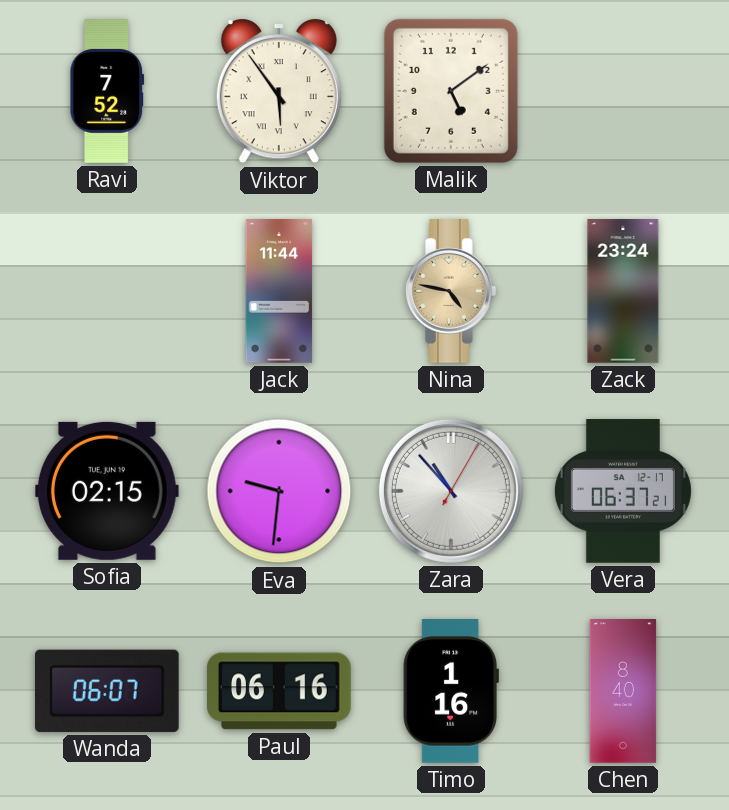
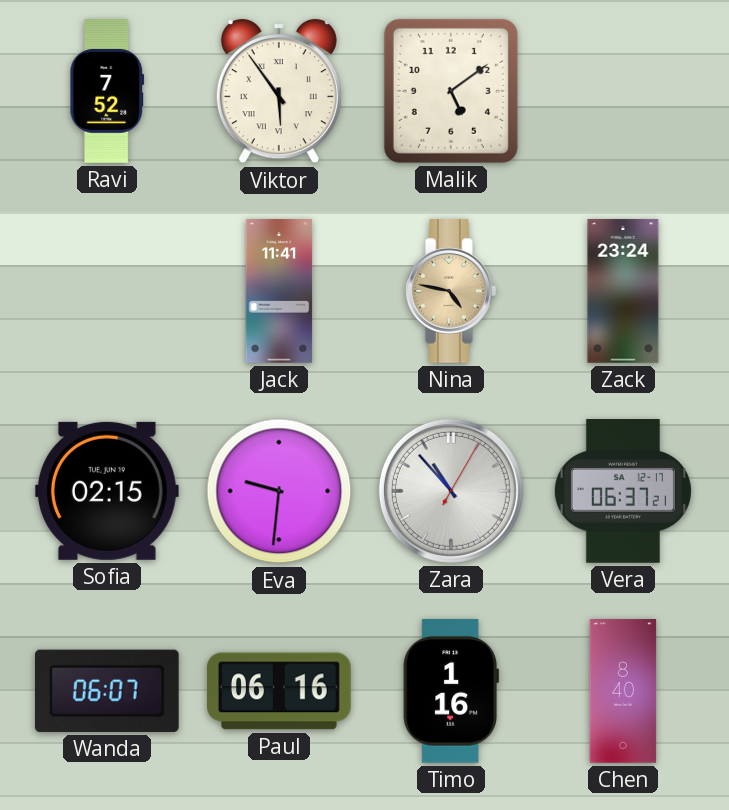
Jack: 11:44 -> 11:41 (279, 291)
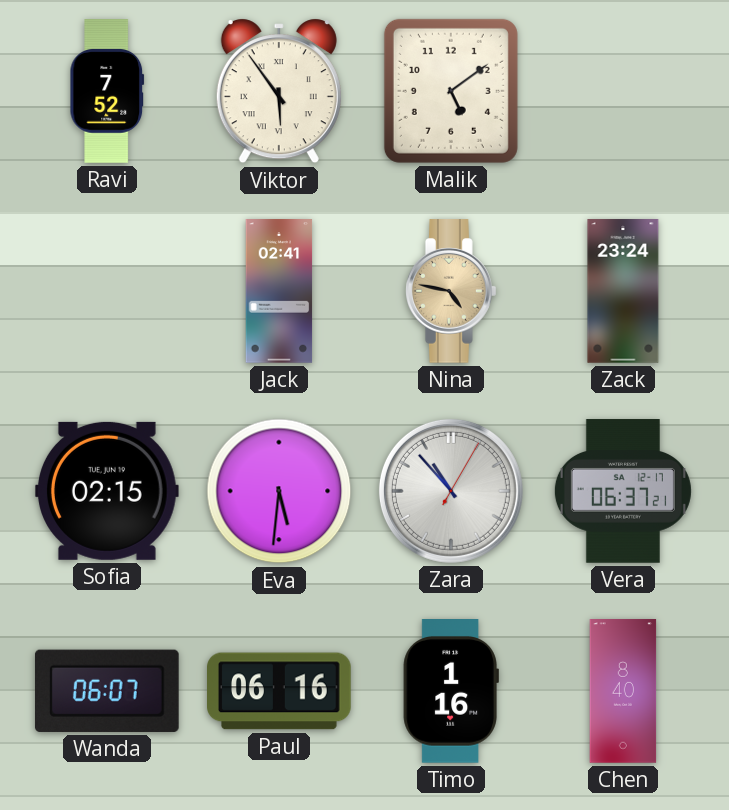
Jack: 11:41 -> 02:41 (279, 291)
Eva: 9:31 -> 5:31 (279, 491)
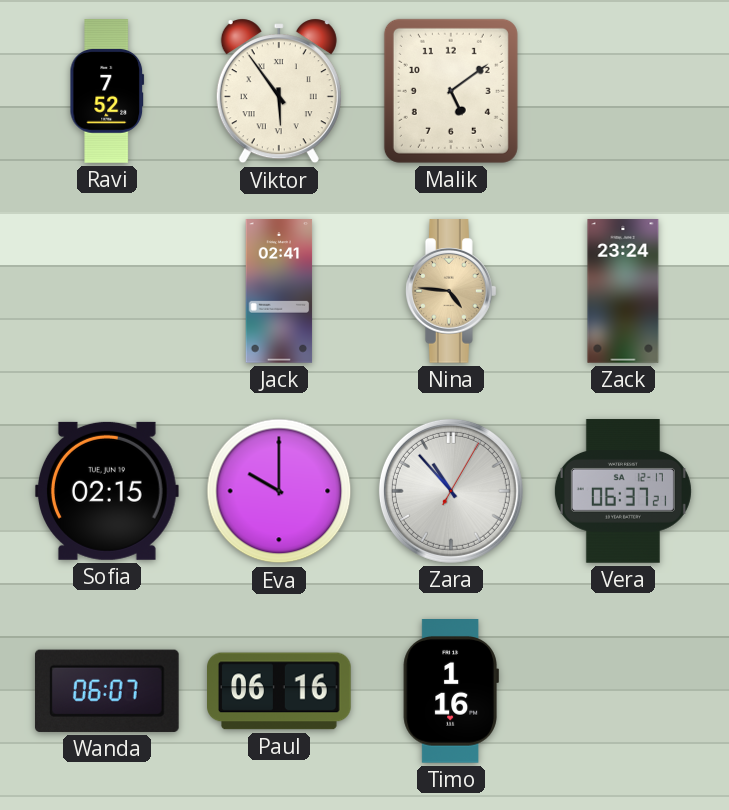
Nina: 4:47 -> 4:46 (452, 291)
Eva: 5:31 -> 10:00 (279, 491)
Chen: 8:40 -> none (623, 691)
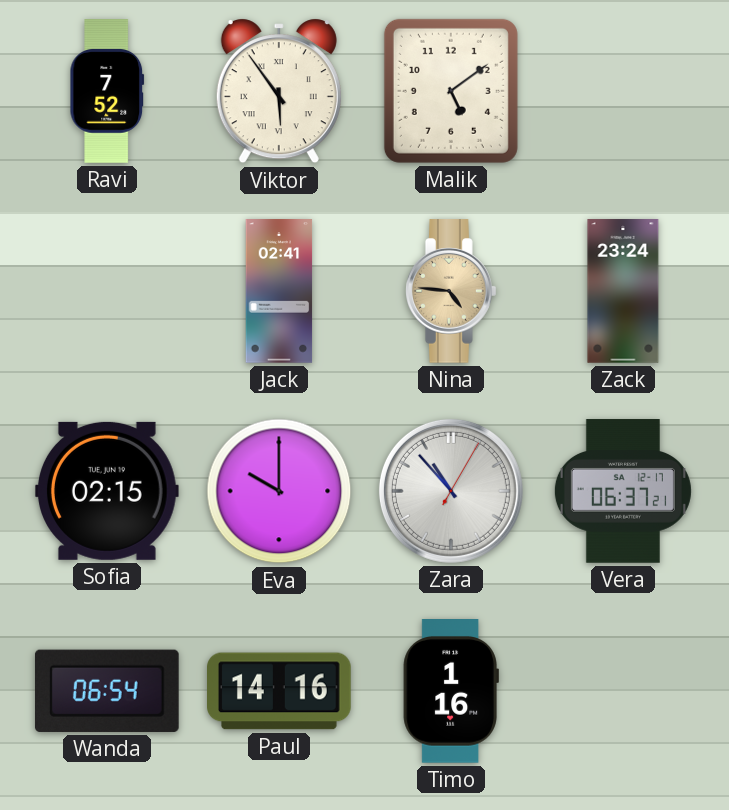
Wanda: 06:07 -> 06:54 (107, 691)
Paul: 06:16 -> 14:16 (280, 691)
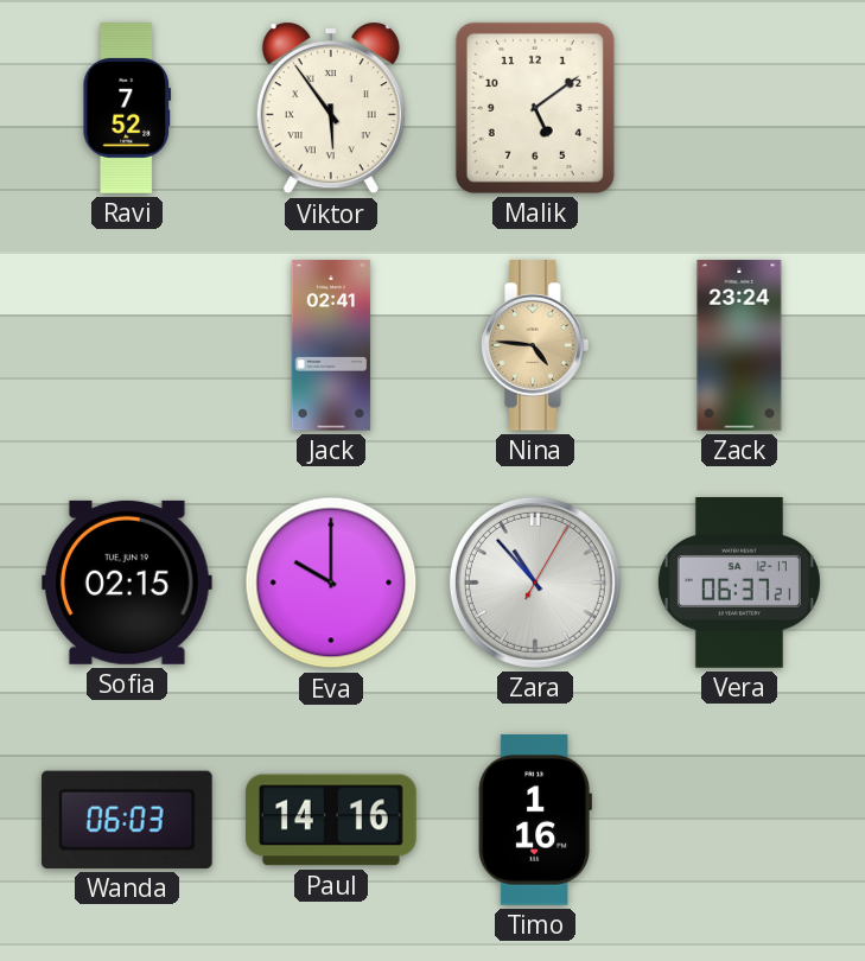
Wanda: 06:54 -> 06:03 (127, 820)
